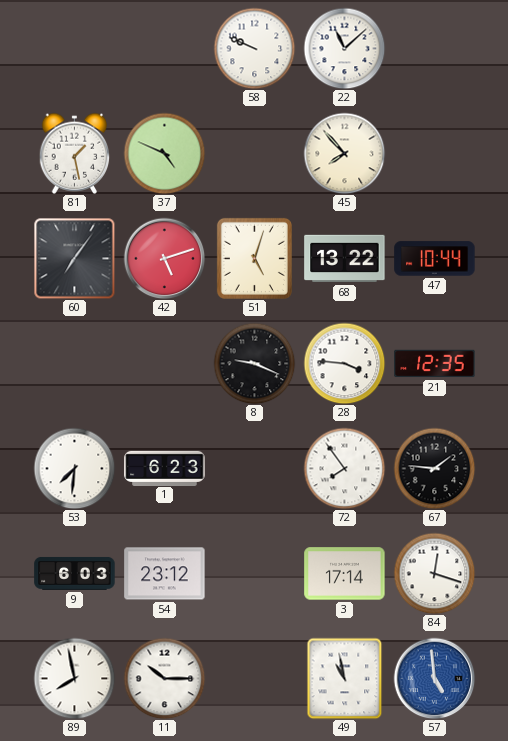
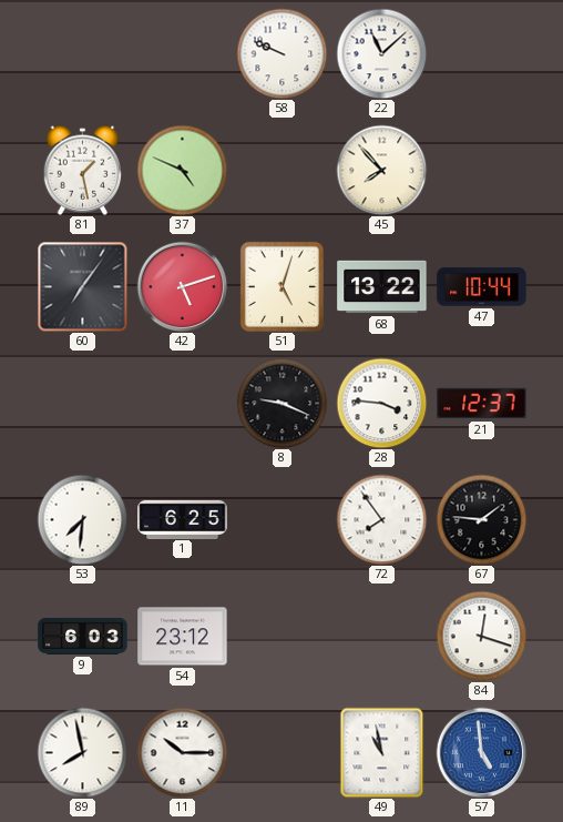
21: 12:35 -> 12:37 (482, 404)
1: 6:23 -> 6:25 (183, 519)
3: 17:14 -> none (345, 574)
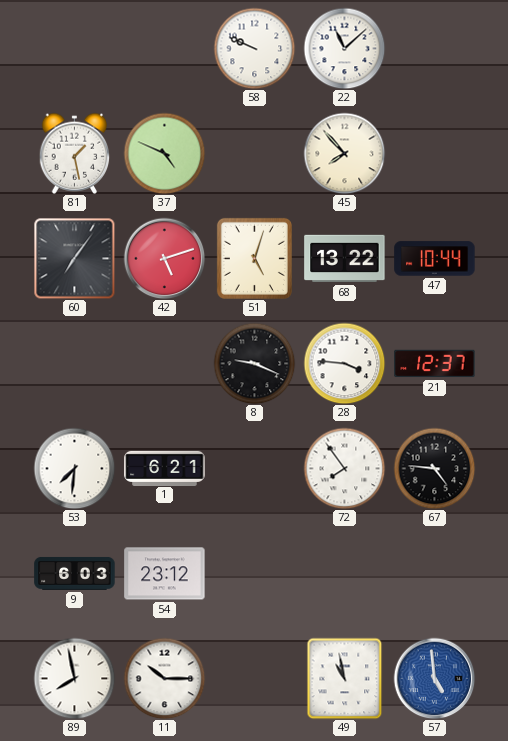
1: 6:25 -> 6:21 (165, 468)
67: 1:46 -> 4:46 (434, 468)
84: 12:18 -> none (481, 636)
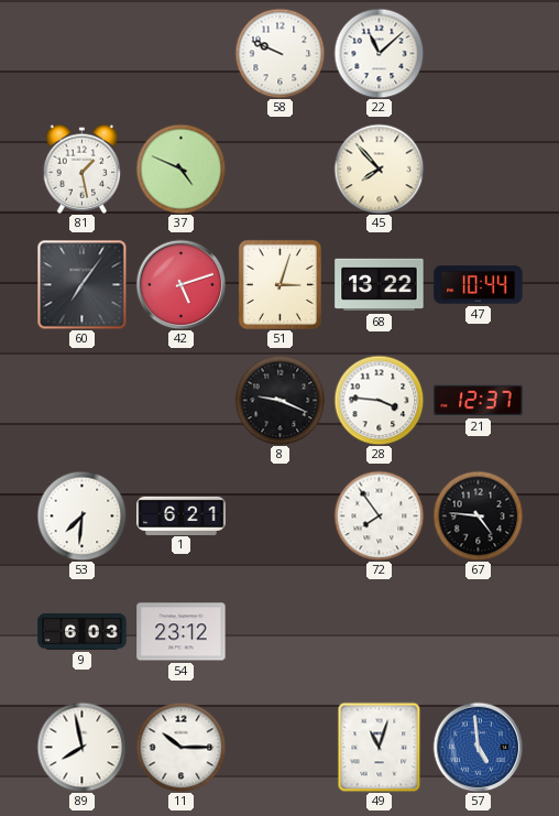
51: 5:03 -> 3:03 (279, 284)
49: 10:58 -> 11:03 (380, 747)
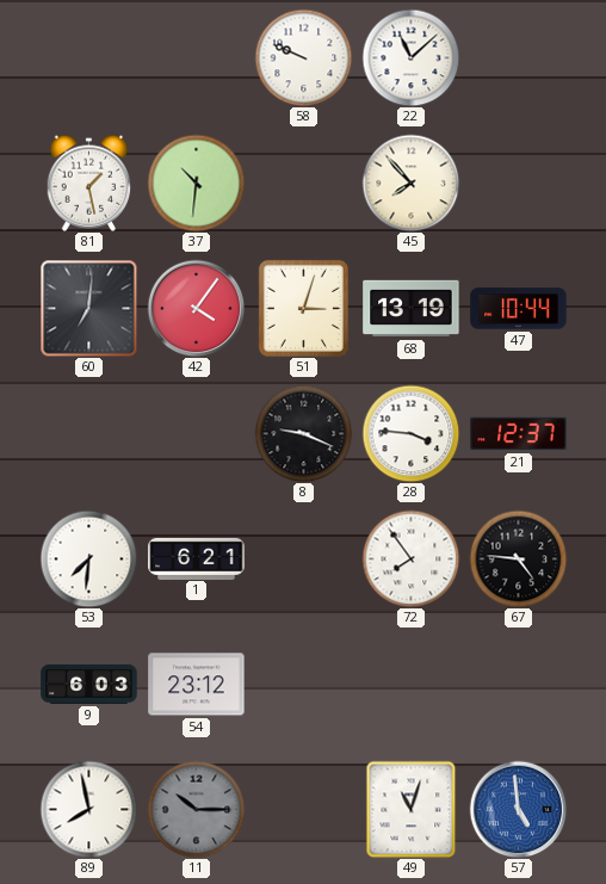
37: 4:49 -> 10:31 (196, 183)
60: 7:06 -> 7:01 (88, 308)
42: 5:12 -> 4:06 (196, 308)
68: 13:22 -> 13:19 (412, 309)
11 dial: white -> grey (196, 809)
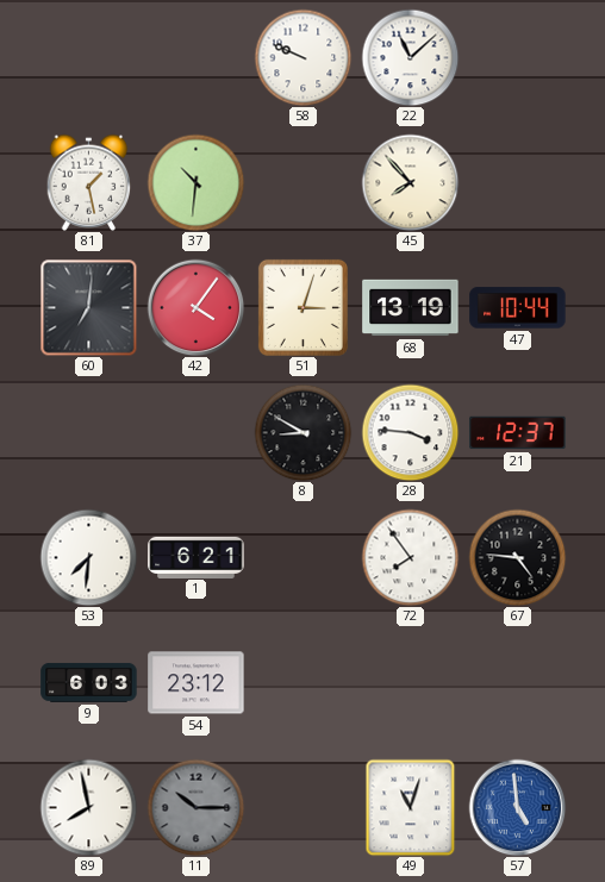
8: 9:19 -> 8:50 (302, 432)
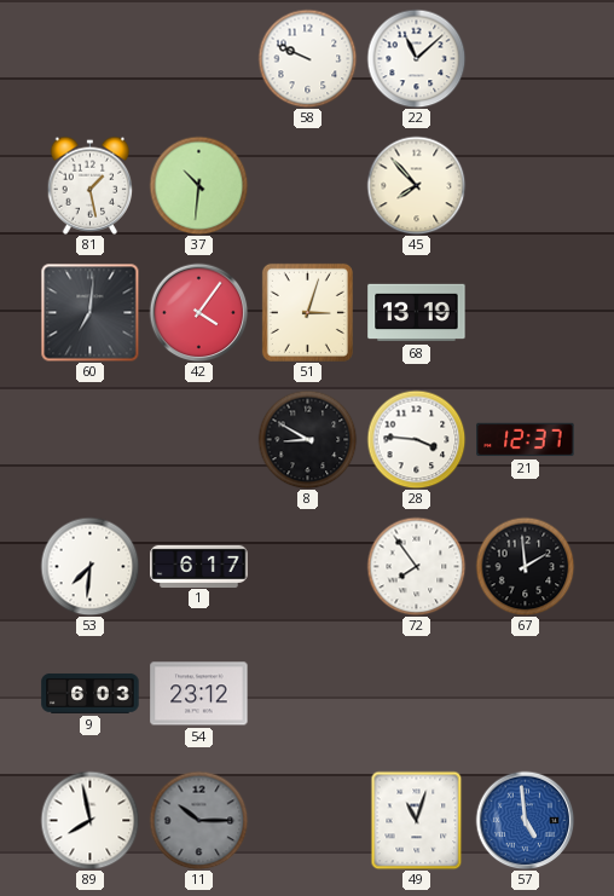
47: 10:44 -> none (518, 308)
1: 6:21 -> 6:17 (199, 566)
67: 4:46 -> 1:59 (525, 566)
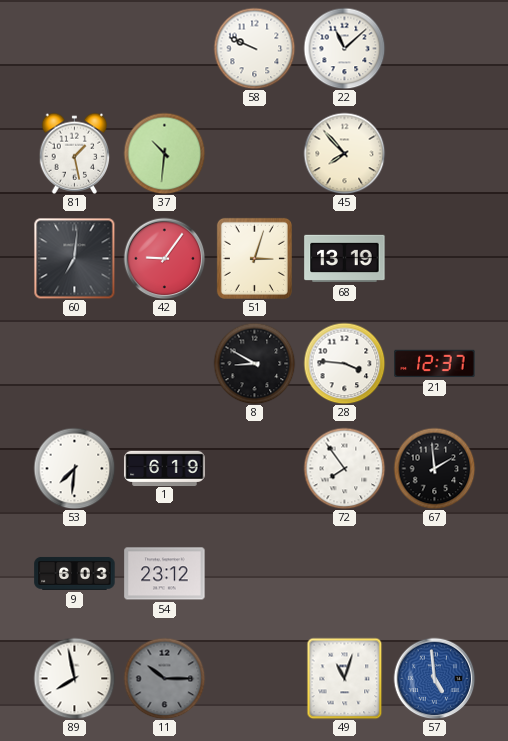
42: 4:06 -> 9:06 (164, 258)
1: 6:17 -> 6:19 (165, 468)
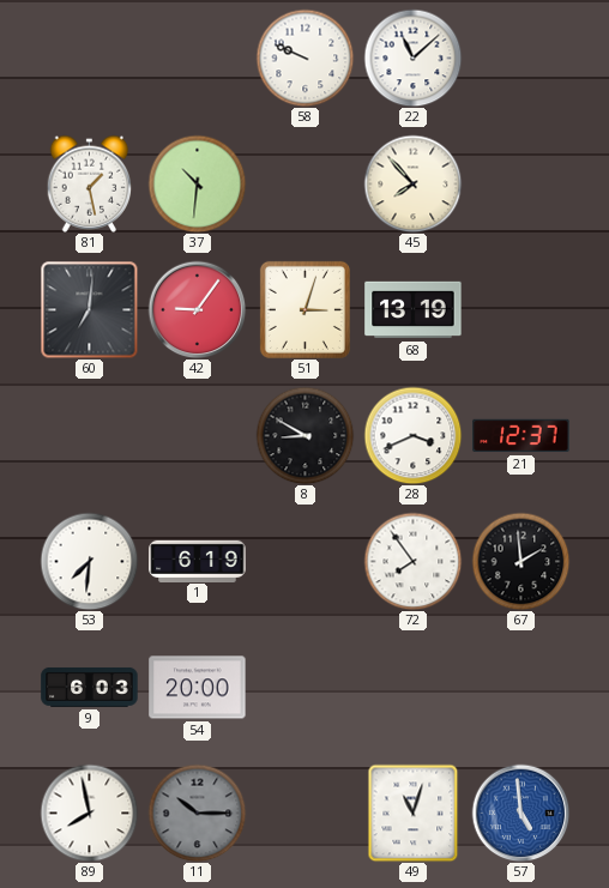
28: 3:46 -> 3:41 (412, 435)
54: 23:12 -> 20:00 (198, 688)
